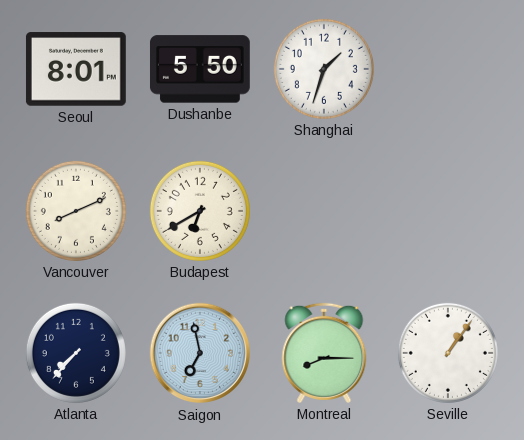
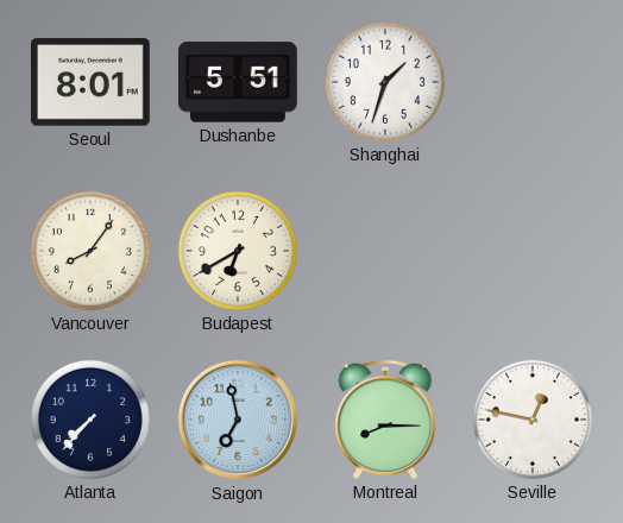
Dushanbe: 5:50 -> 5:51 (238, 82)
Vancouver: 8:11 -> 8:06 (90, 251)
Seville: 1:06 -> 12:47 (533, 420)
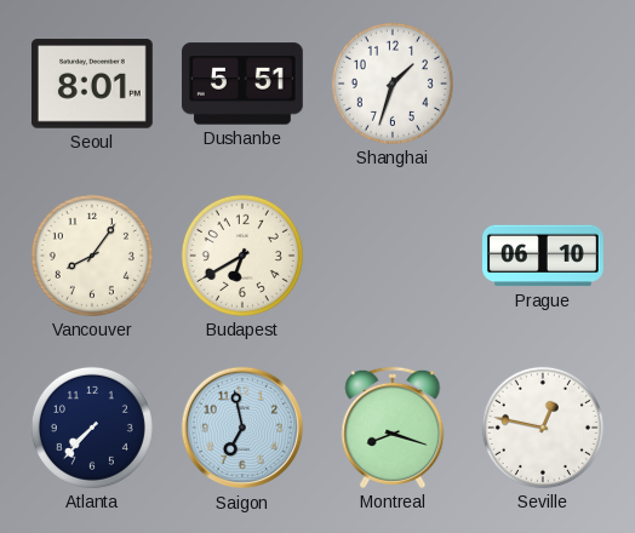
Prague: none -> 06:10 (544, 256)
Montreal: 8:15 -> 8:18 (393, 428)
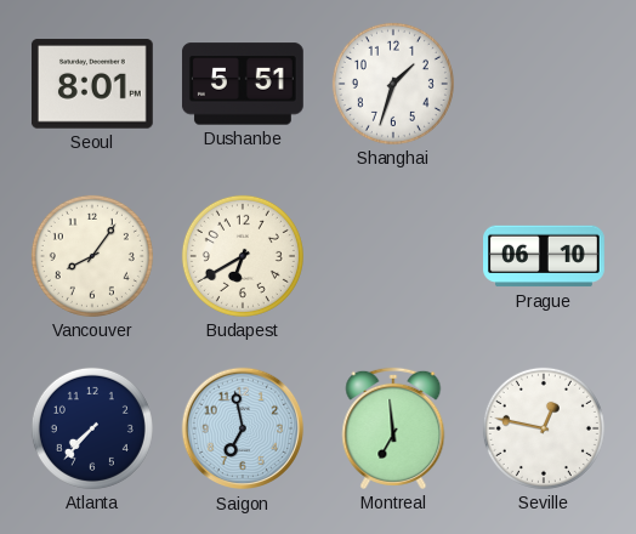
Montreal: 8:18 -> 6:59 (393, 428)
